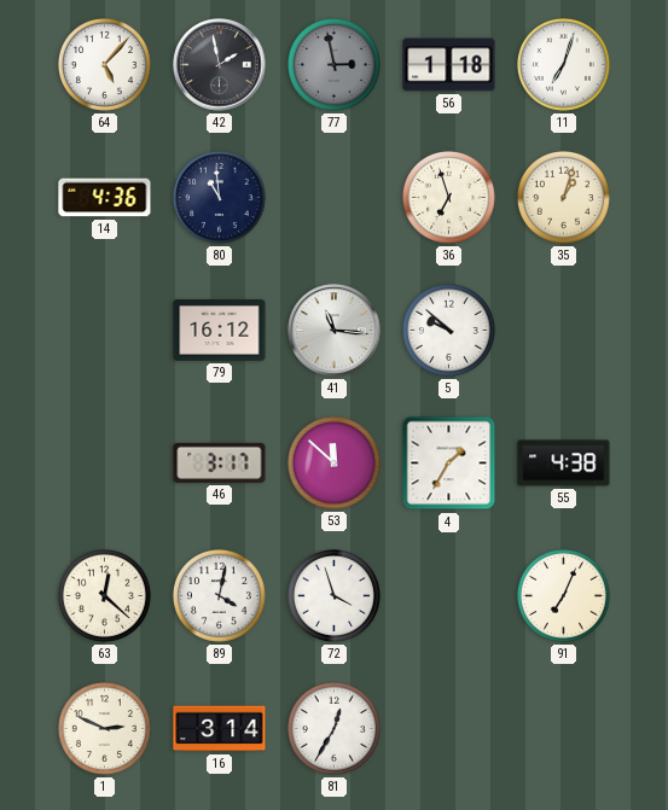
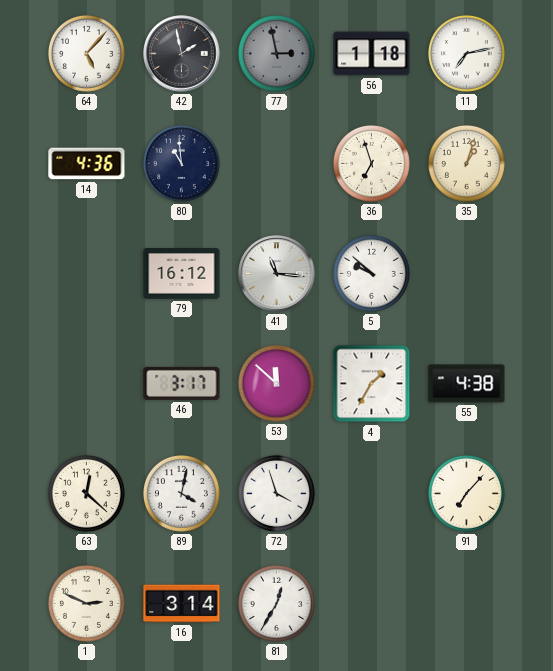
11: 7:03 -> 7:13 (466, 53)
91: 7:04 -> 7:07 (466, 493)
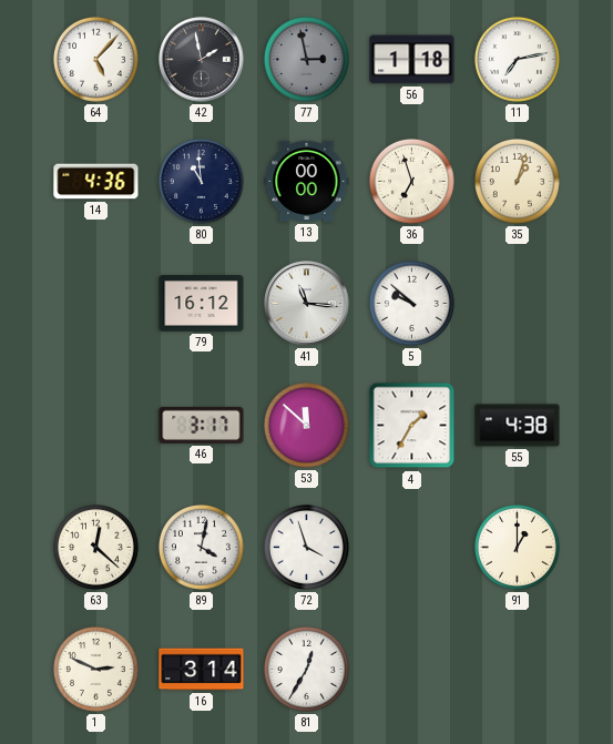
13: none -> 00:00 (307, 181)
91: 7:07 -> 1:00 (517, 547)
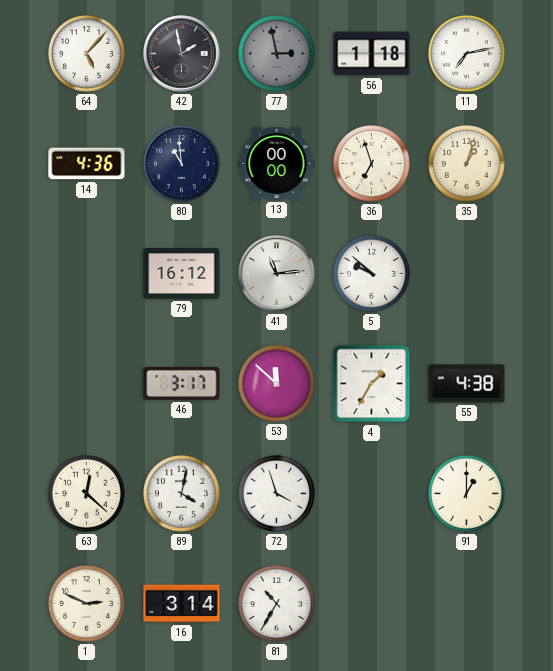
41: 11:16 -> 11:14 (277, 274)
81: 12:35 -> 10:35 (276, 603)
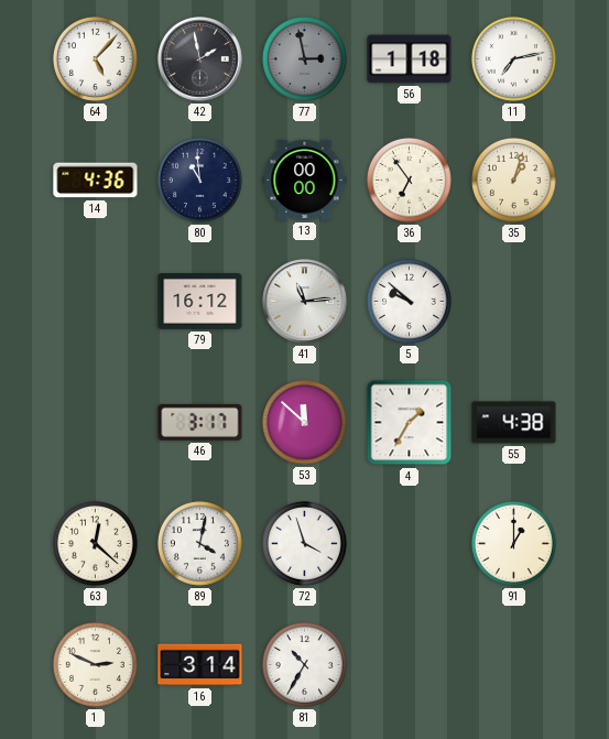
36: 6:57 -> 6:54 (409, 180)
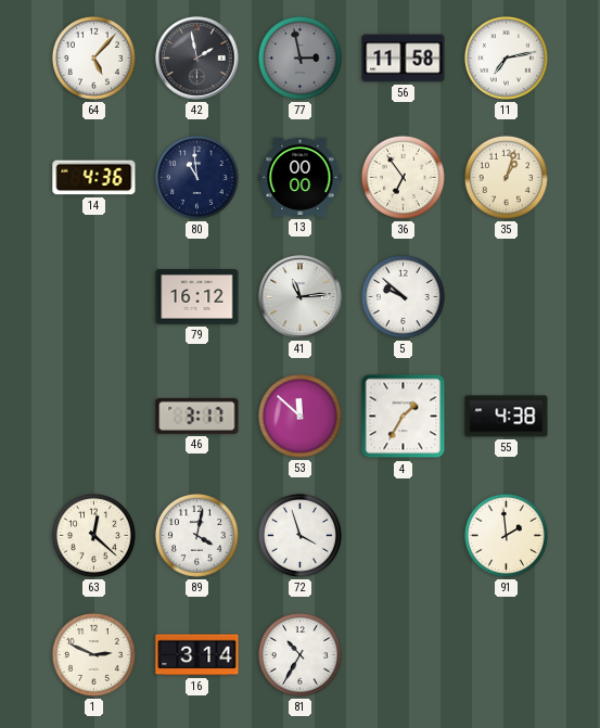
56: 1:18 -> 11:58 (404, 59)
91: 1:00 -> 1:59 (506, 535)
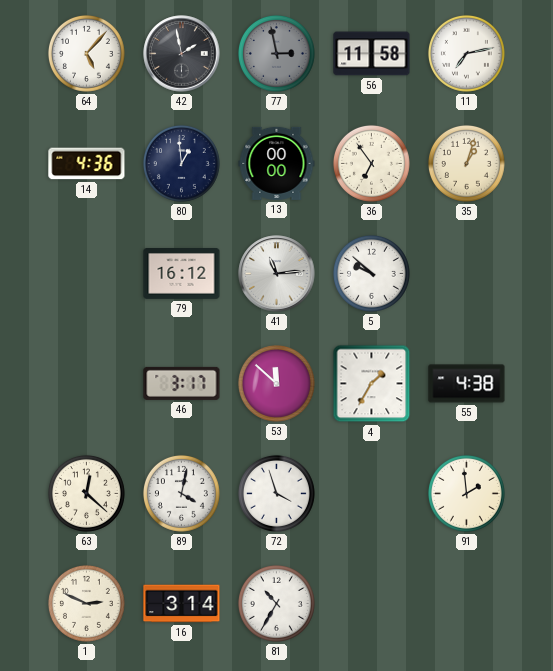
80: 10:59 -> 12:59 (181, 163)
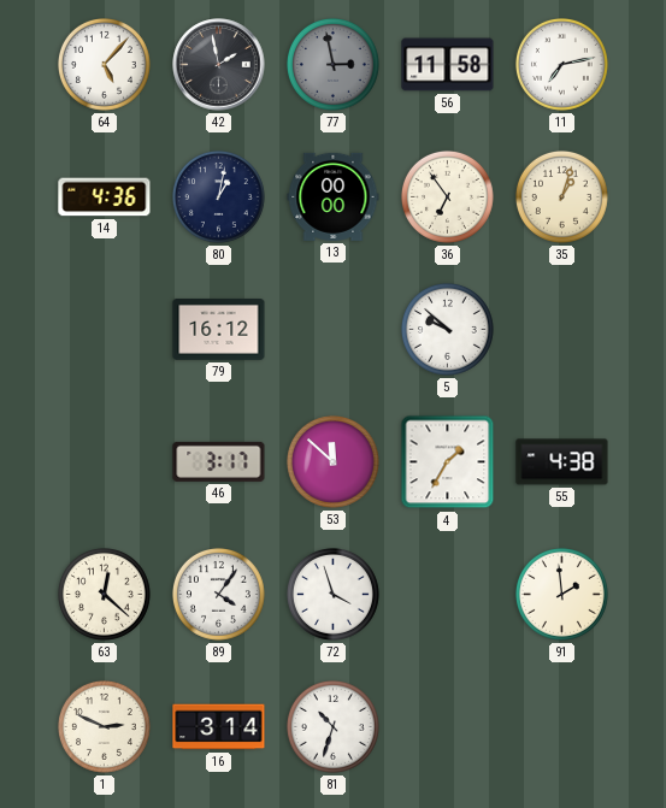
80: 12:59 -> 1:02 (218, 196)
41: 11:14 -> none (277, 274)
89: 4:02 -> 4:06 (218, 594)
81: 10:35 -> 10:33 (332, 726)
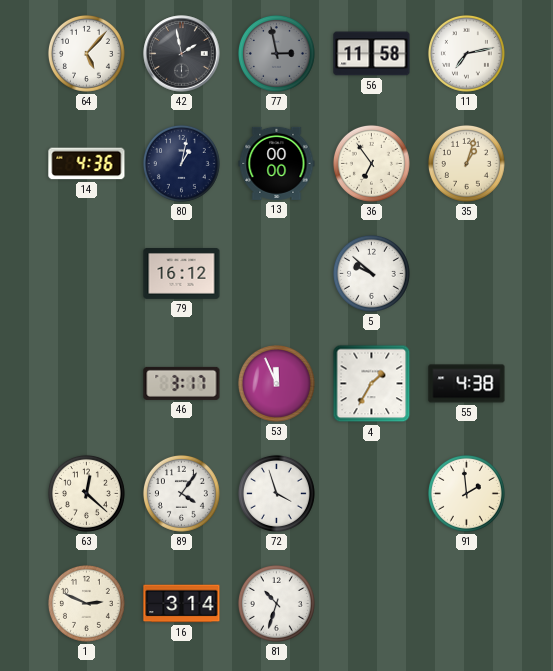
53: 11:52 -> 11:56 (276, 383)
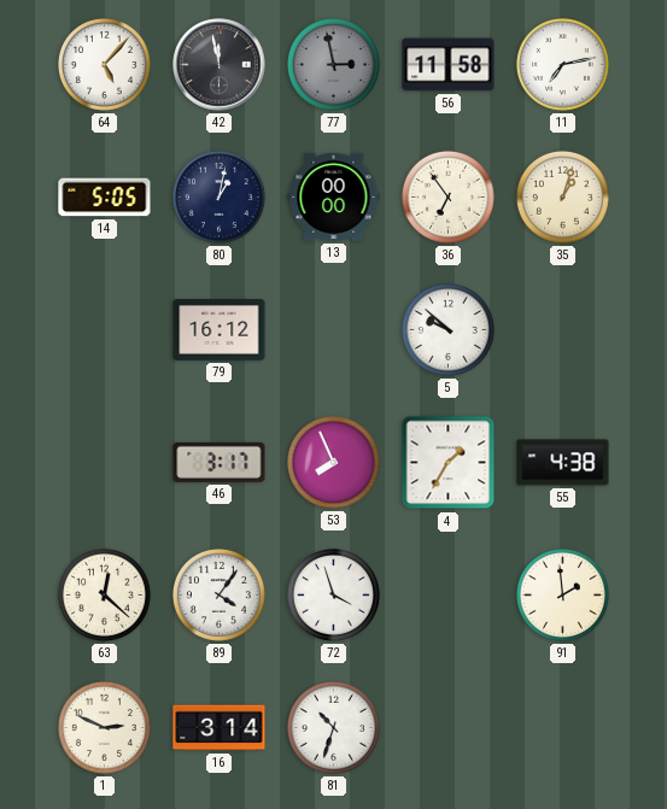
42: 1:58 -> 11:58 (220, 65)
14: 4:36 -> 5:05 (105, 198)
53: 11:56 -> 7:56 (333, 462)
